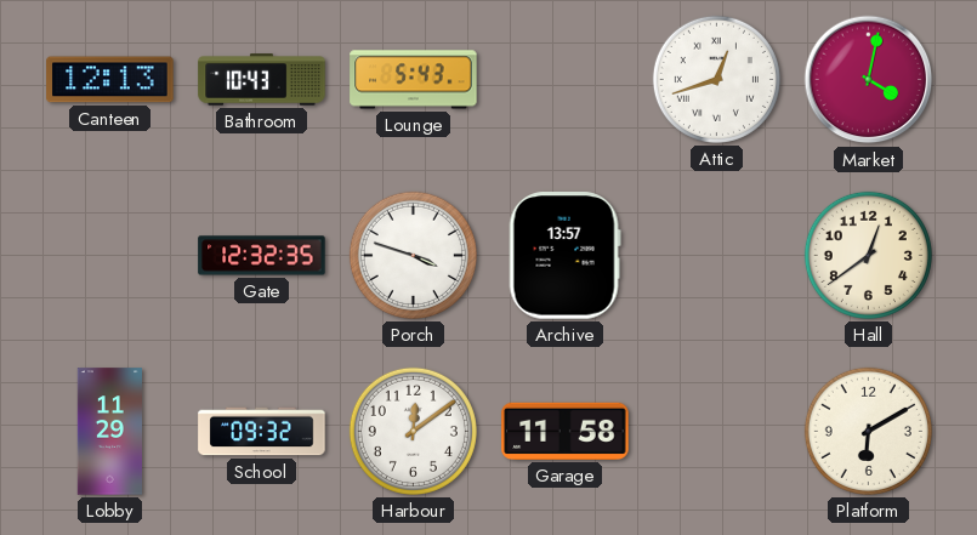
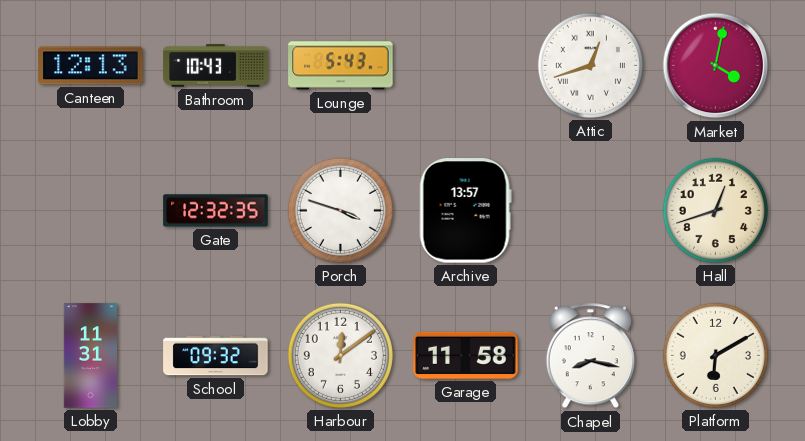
Hall: 12:39 -> 12:42 (715, 210)
Lobby: 11:29 -> 11:31 (90, 356)
Chapel: none -> 8:17 (590, 356)
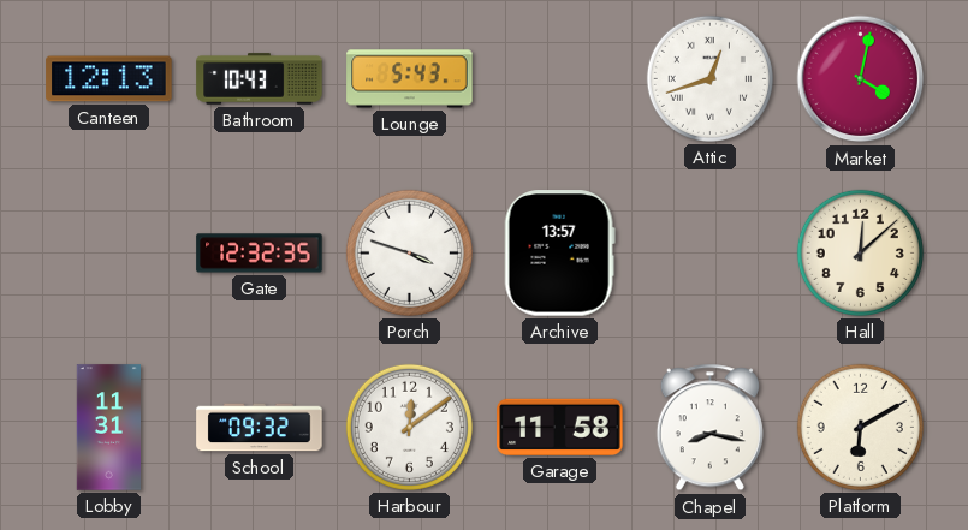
Hall: 12:42 -> 12:08 (860, 252)
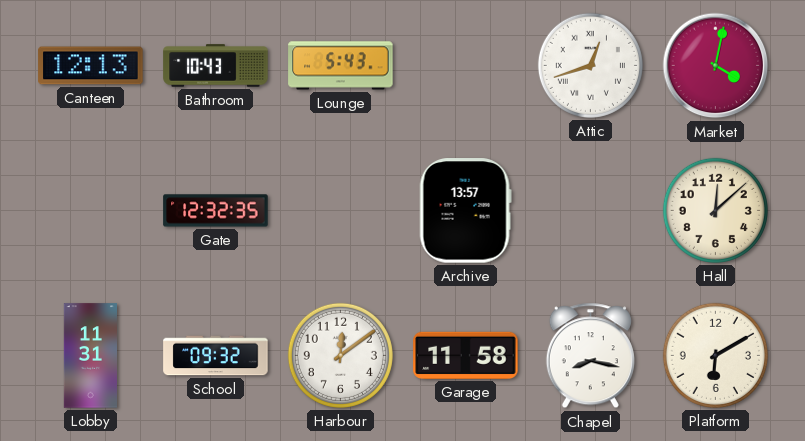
Porch: 3:48 -> none (409, 252)
